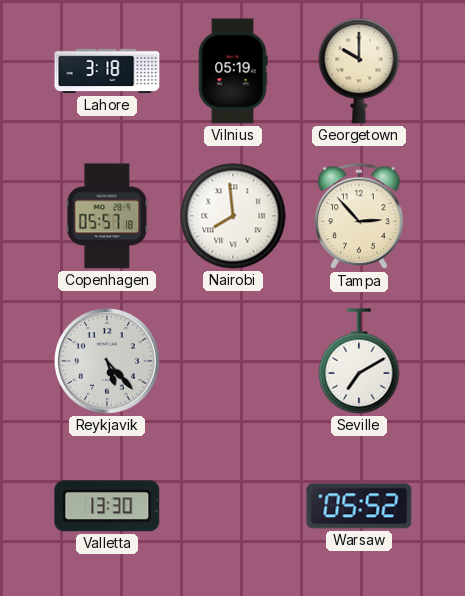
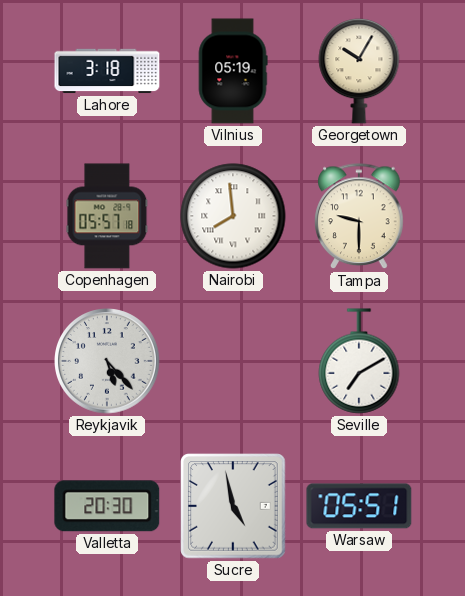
Georgetown: 10:00 -> 10:05 (359, 71)
Tampa: 2:53 -> 9:30 (359, 217)
Valletta: 13:30 -> 20:30 (107, 506)
Sucre: none -> 4:58 (233, 506)
Warsaw: 05:52 -> 05:51 (359, 506)
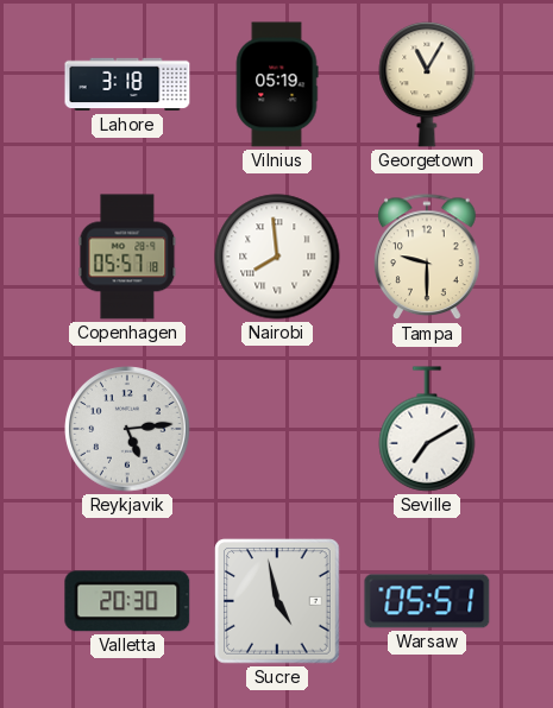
Georgetown: 10:05 -> 11:05 (427, 84)
Reykjavik: 5:23 -> 5:14 (127, 429)
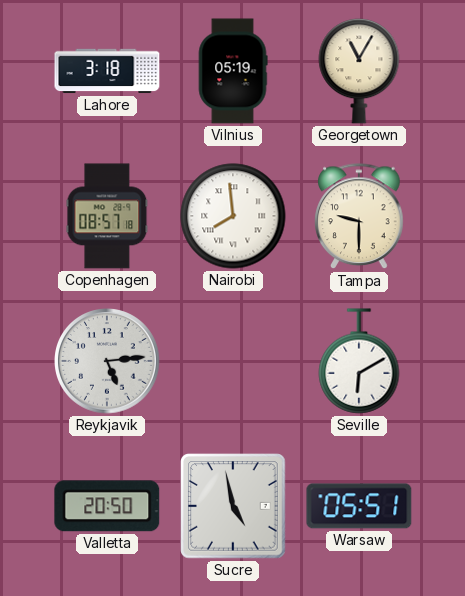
Copenhagen: 05:57 -> 08:57 (107, 216)
Seville: 7:10 -> 6:10 (359, 361)
Valletta: 20:30 -> 20:50 (107, 506)
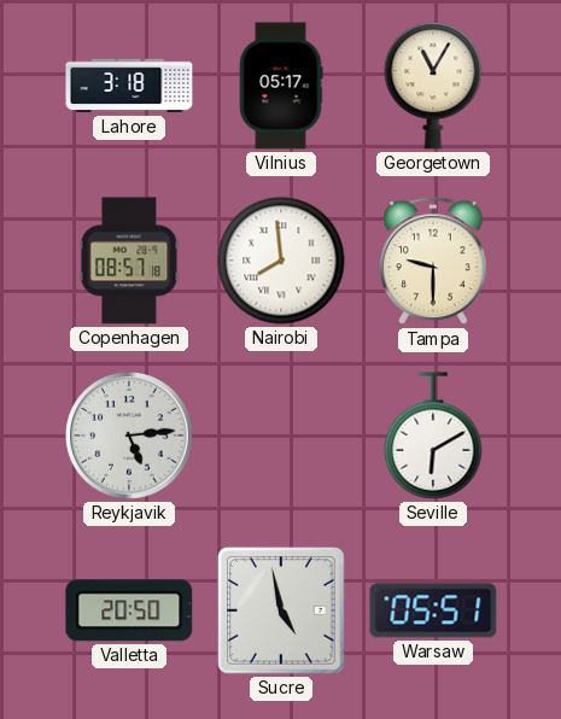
Vilnius: 05:19 -> 05:17 (281, 86)
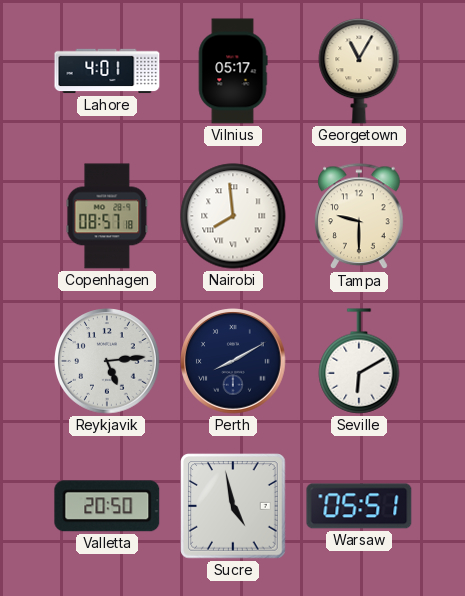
Lahore: 3:18 -> 4:01 (107, 71)
Perth: none -> 8:10 (233, 361)
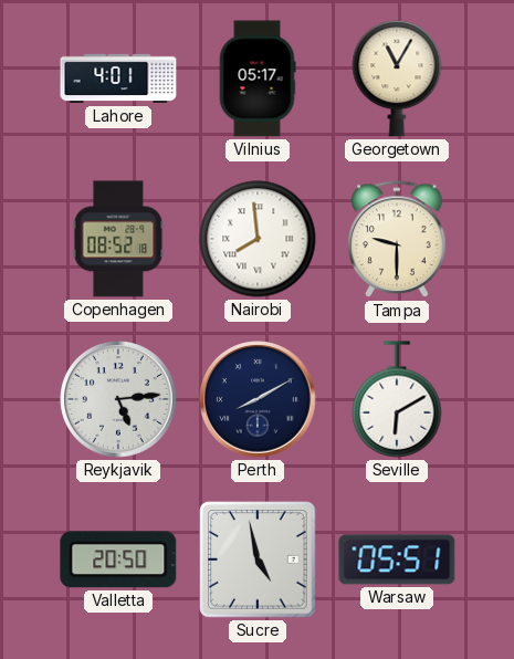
Copenhagen: 08:57 -> 08:52 (118, 239)
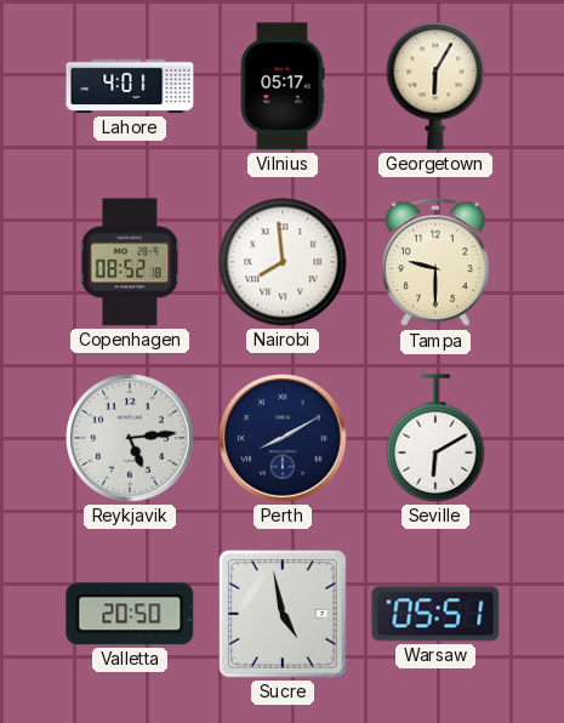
Georgetown: 11:05 -> 6:05 (435, 86)
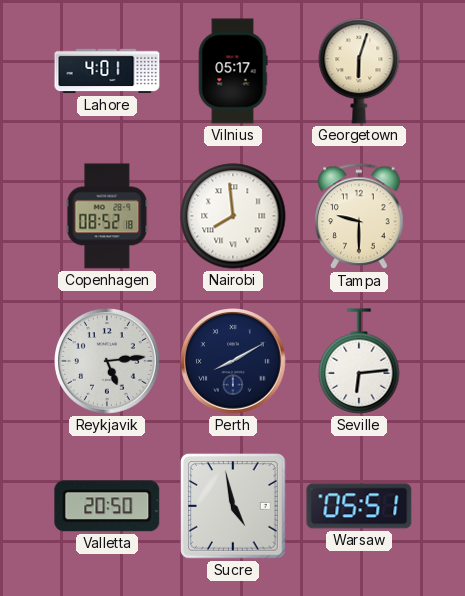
Georgetown: 6:05 -> 6:03 (359, 71)
Seville: 6:10 -> 6:14 (359, 361)
